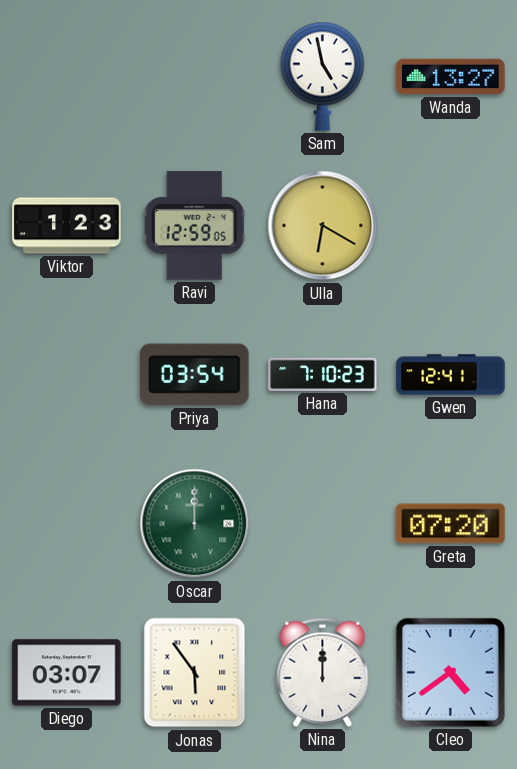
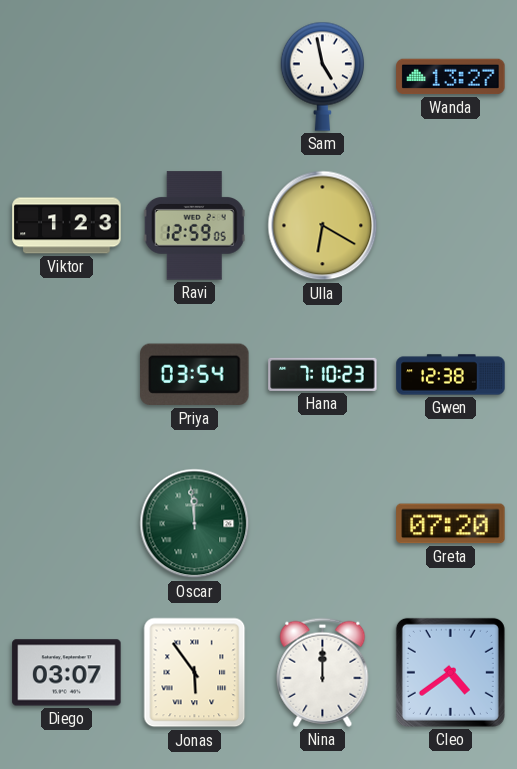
Gwen: 12:41 -> 12:38 (451, 375)
Oscar: 12:00 -> 11:59 (195, 524)
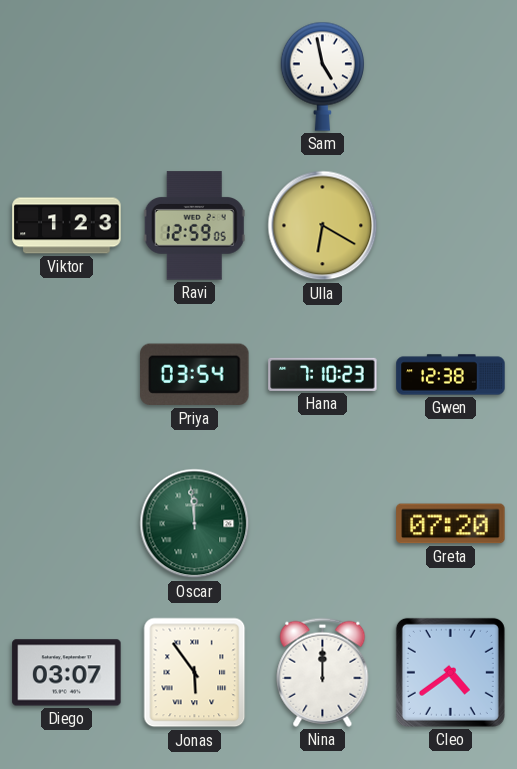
Wanda: 13:27 -> none (451, 77)
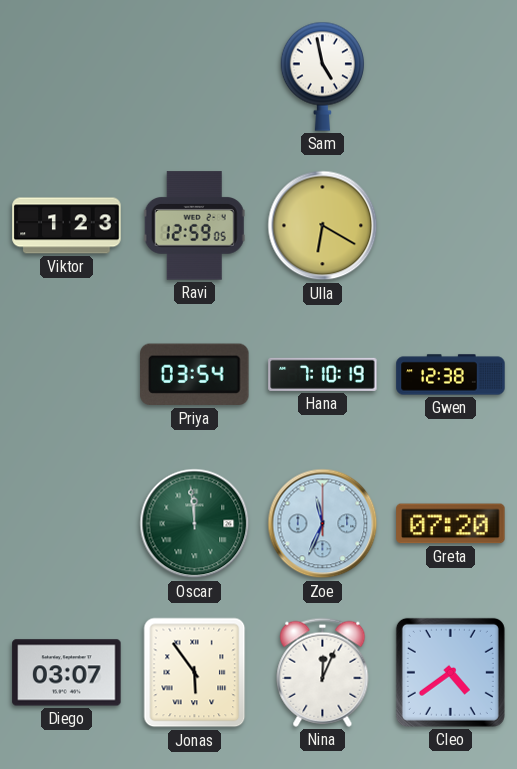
Hana: 7:10:23 -> 7:10:19 (323, 374)
Zoe: none -> 11:34 (323, 524)
Nina: 12:00 -> 12:04 (323, 672)
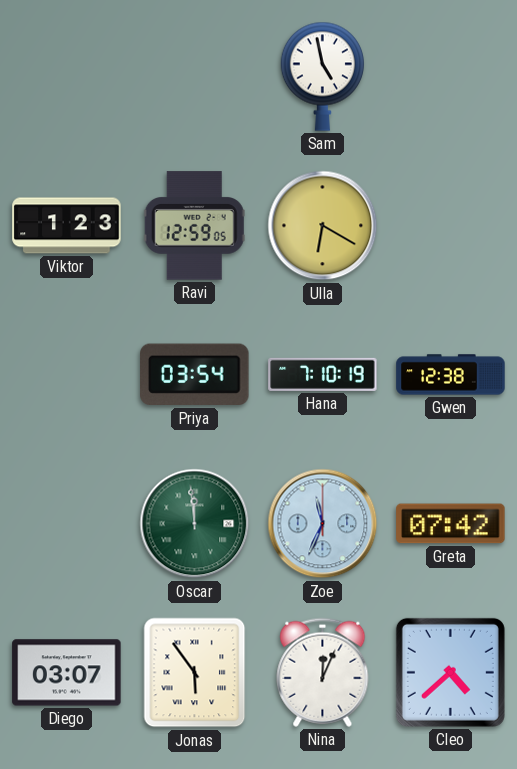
Greta: 07:20 -> 07:42 (451, 524)
Cleo: 4:39 -> 4:38 (450, 672)
